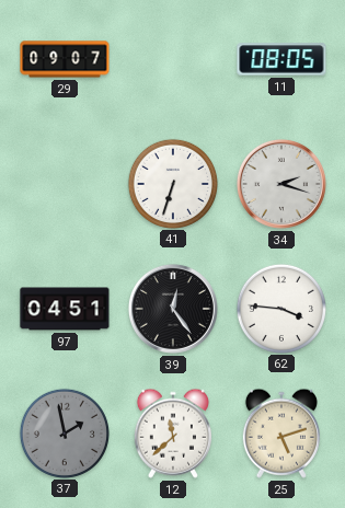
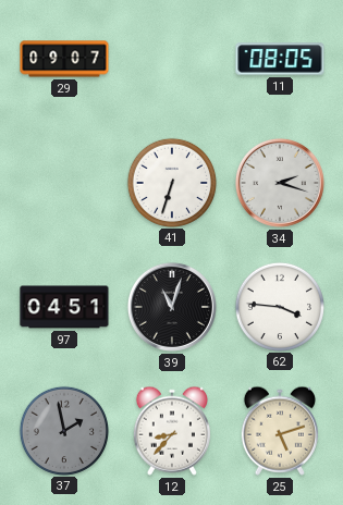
39: 12:24 -> 11:03 (172, 307)
12: 11:38 -> 8:37 (172, 431)
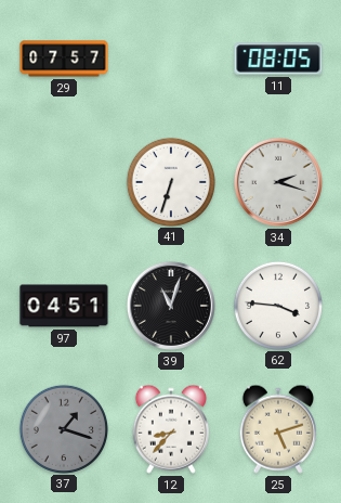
29: 09:07 -> 07:57 (64, 59)
37: 1:58 -> 1:18 (63, 428)
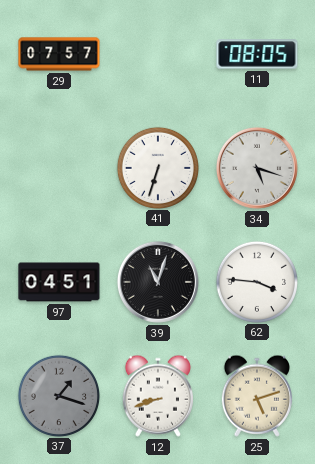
34: 2:18 -> 5:18 (257, 168)
12: 8:37 -> 8:42 (158, 396)
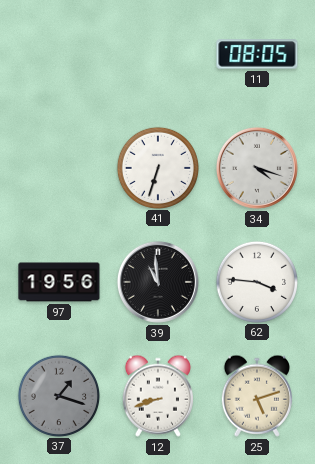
29: 07:57 -> none (59, 54)
34: 5:18 -> 4:18 (257, 168)
97: 04:51 -> 19:56 (59, 282)
39: 11:03 -> 10:59 (158, 282)
